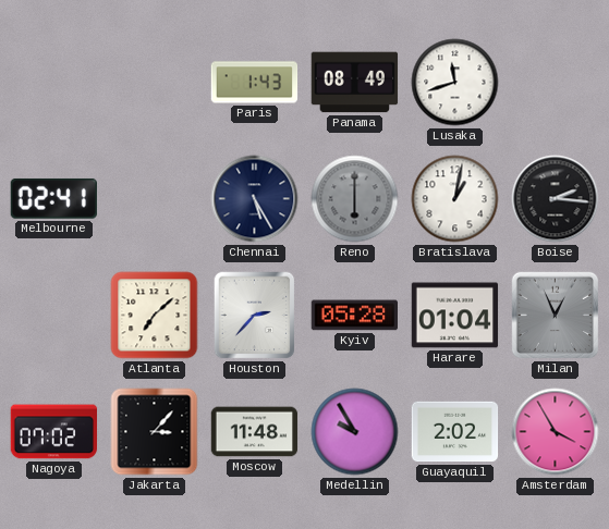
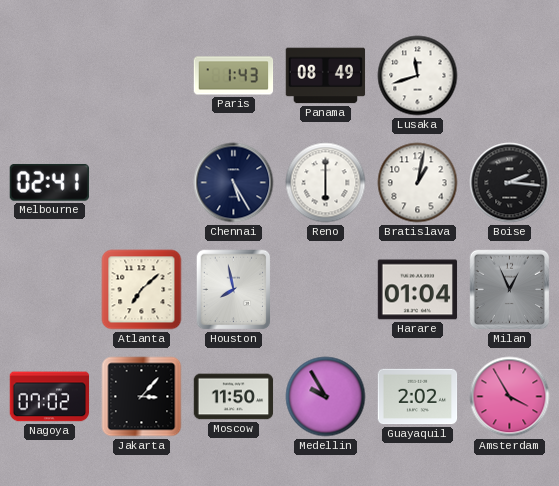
Reno dial: grey -> white (326, 183)
Houston: 2:37 -> 7:58 (234, 290)
Kyiv: 05:28 -> none (355, 316)
Moscow: 11:48 -> 11:50 (234, 397)
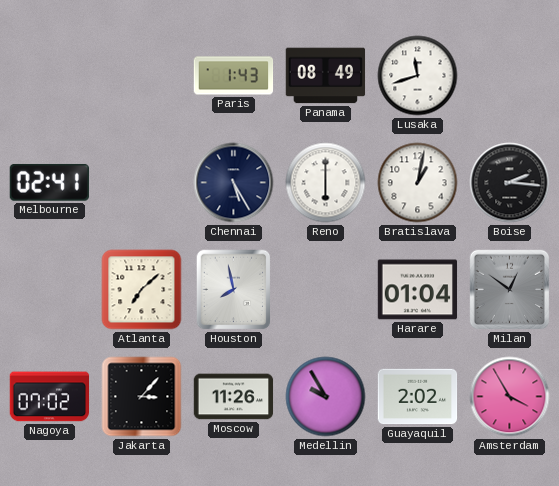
Milan: 12:56 -> 12:51 (510, 290)
Moscow: 11:50 -> 11:26 (234, 397)
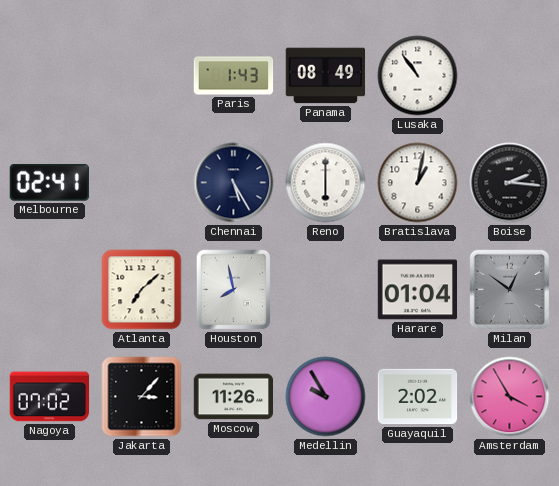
Lusaka: 11:42 -> 10:54 (418, 76)
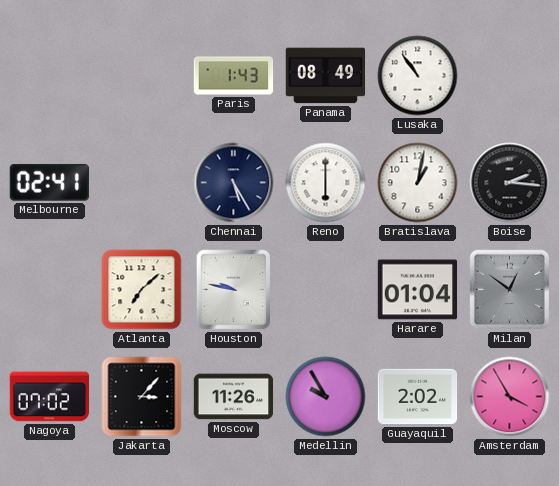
Houston: 7:58 -> 9:47 (234, 290)
